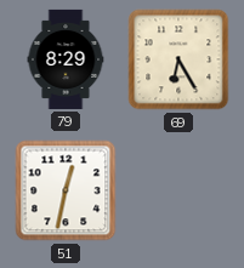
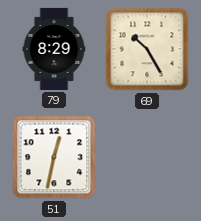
69: 6:25 -> 10:25 (147, 49)
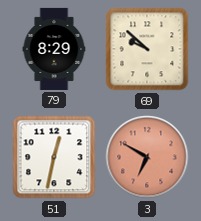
69: 10:25 -> 9:52 (147, 49)
3: none -> 6:50 (147, 157)
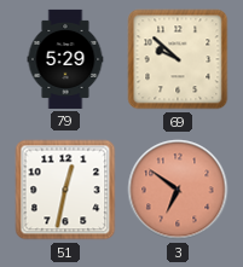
79: 8:29 -> 5:29 (65, 59)
3: 6:50 -> 6:51 (178, 190)
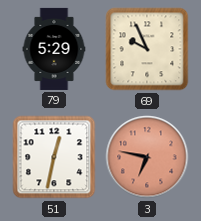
69: 9:52 -> 9:56 (147, 49)
3: 6:51 -> 6:47 (147, 157)
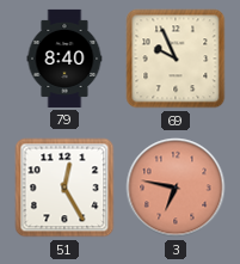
79: 5:29 -> 8:40 (64, 59)
51: 12:32 -> 12:25 (64, 188)
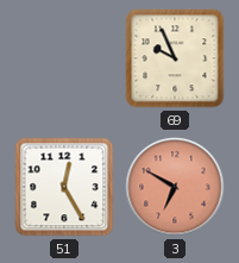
79: 8:40 -> none (64, 59)
3: 6:47 -> 6:50 (175, 187)
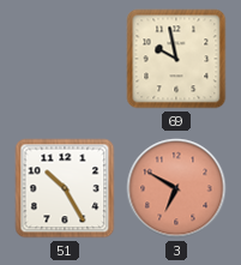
69: 9:56 -> 9:58 (176, 59)
51: 12:25 -> 10:25 (65, 188)
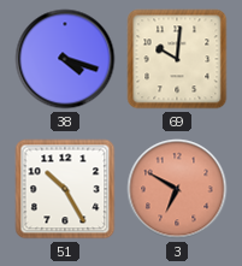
38: none -> 4:18 (65, 59)
69: 9:58 -> 10:01 (177, 59)
